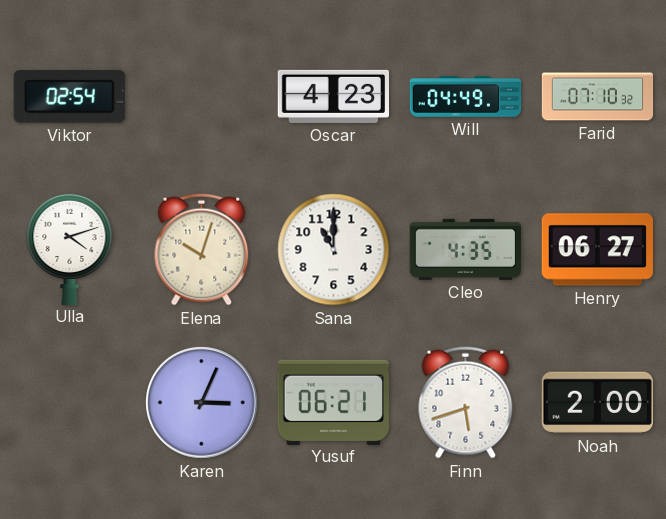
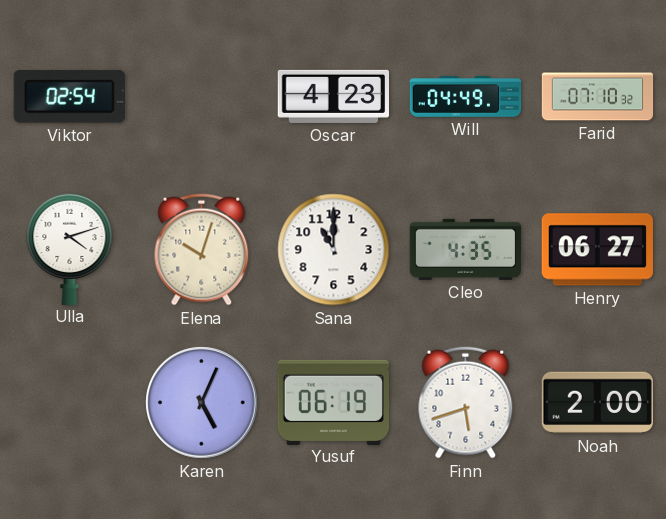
Karen: 3:04 -> 5:04 (202, 403)
Yusuf: 06:21 -> 06:19 (333, 402)
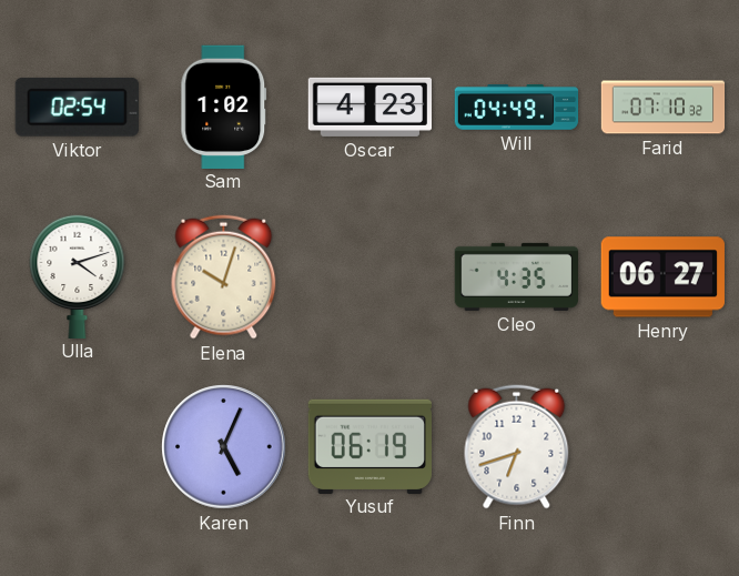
Sam: none -> 1:02 (224, 107)
Sana: 11:00 -> none (334, 250)
Finn: 5:42 -> 6:42 (517, 447)
Noah: 2:00 -> none (597, 403)
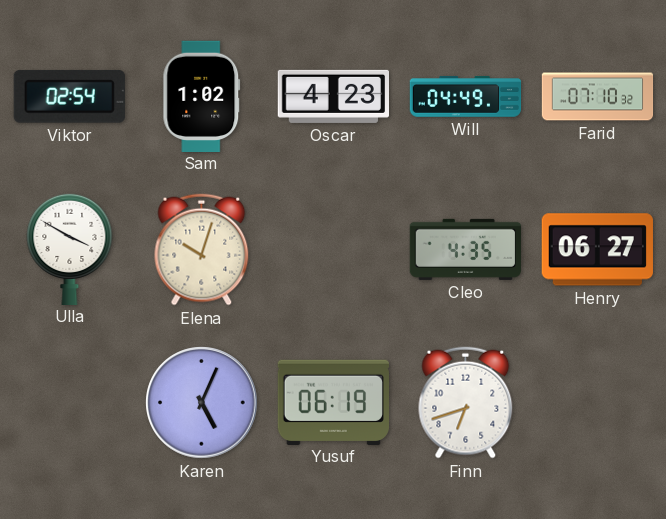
Ulla: 4:12 -> 3:50 (70, 248)
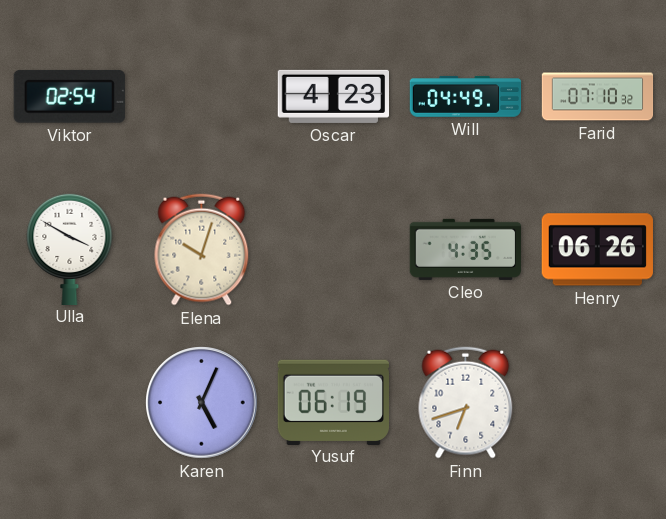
Sam: 1:02 -> none (202, 96)
Henry: 06:27 -> 06:26 (597, 250)
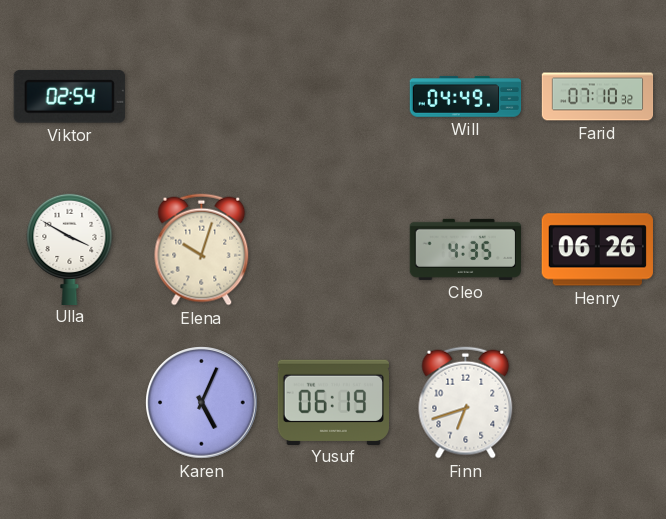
Oscar: 4:23 -> none (333, 96)
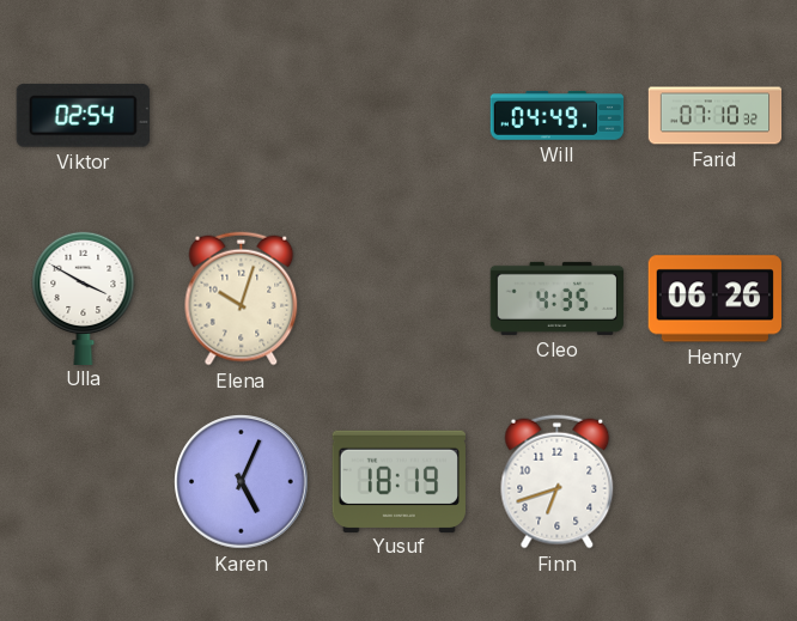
Yusuf: 06:19 -> 18:19 (398, 481)
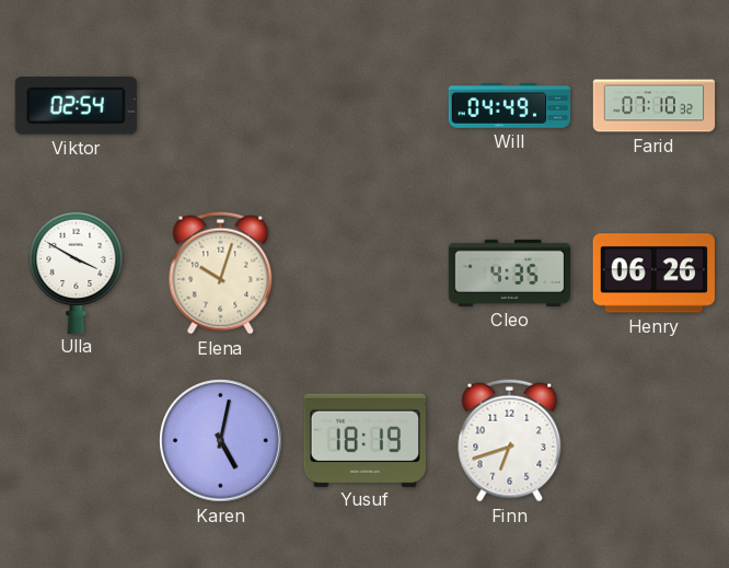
Karen: 5:04 -> 5:02 (221, 441)
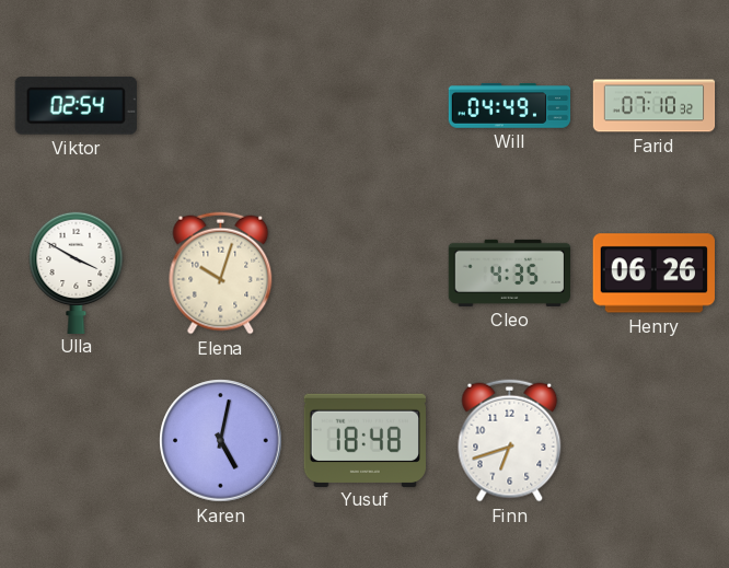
Yusuf: 18:19 -> 18:48 (364, 440)
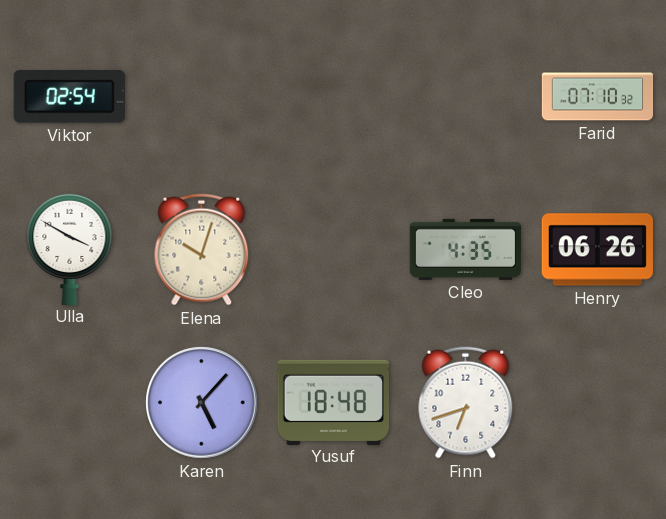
Will: 04:49 -> none (510, 106)
Karen: 5:02 -> 5:07 (202, 403)
